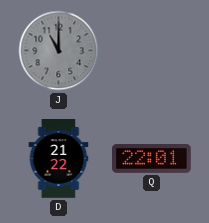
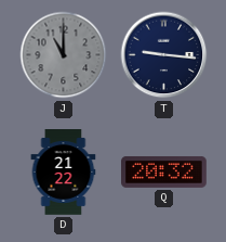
T: none -> 9:16 (164, 55)
Q: 22:01 -> 20:32 (164, 171)
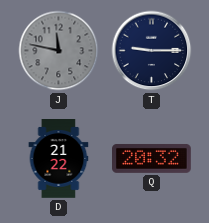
J: 11:00 -> 11:47 (59, 51)
T: 9:16 -> 9:15 (152, 51)
